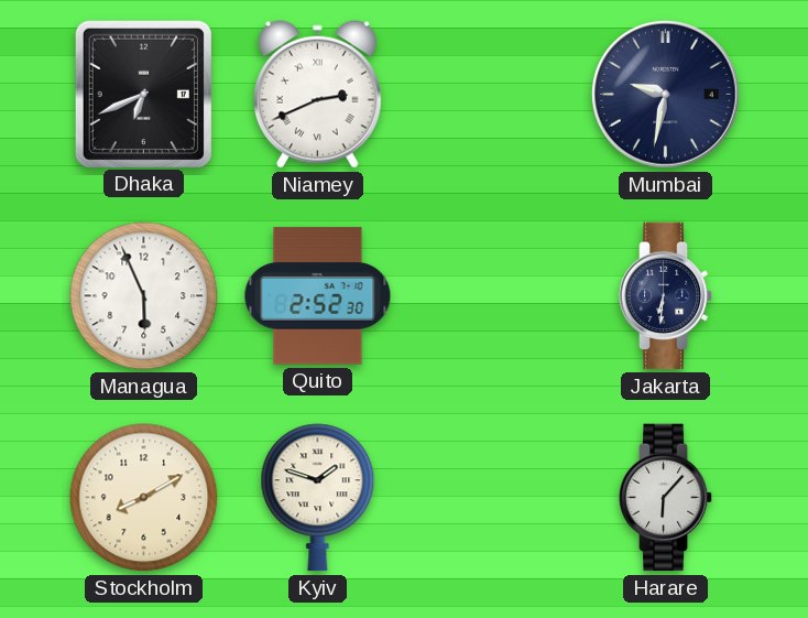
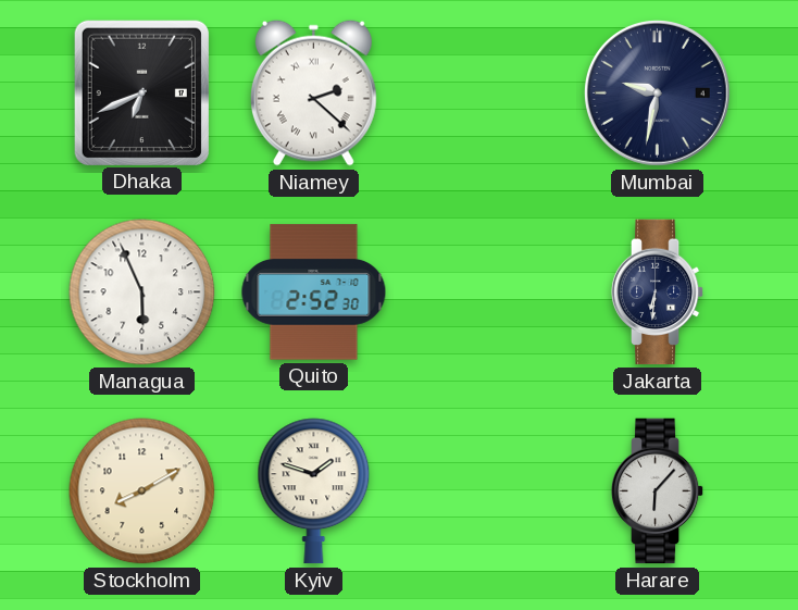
Niamey: 2:41 -> 2:22 (313, 92)
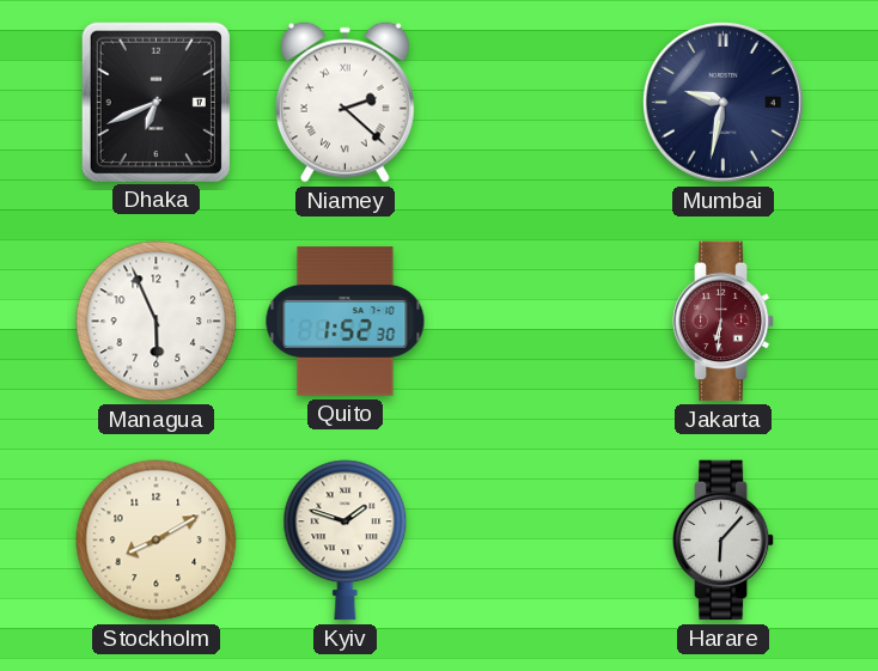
Quito: 2:52 -> 1:52 (346, 322)
Jakarta dial: navy -> burgundy (724, 322)
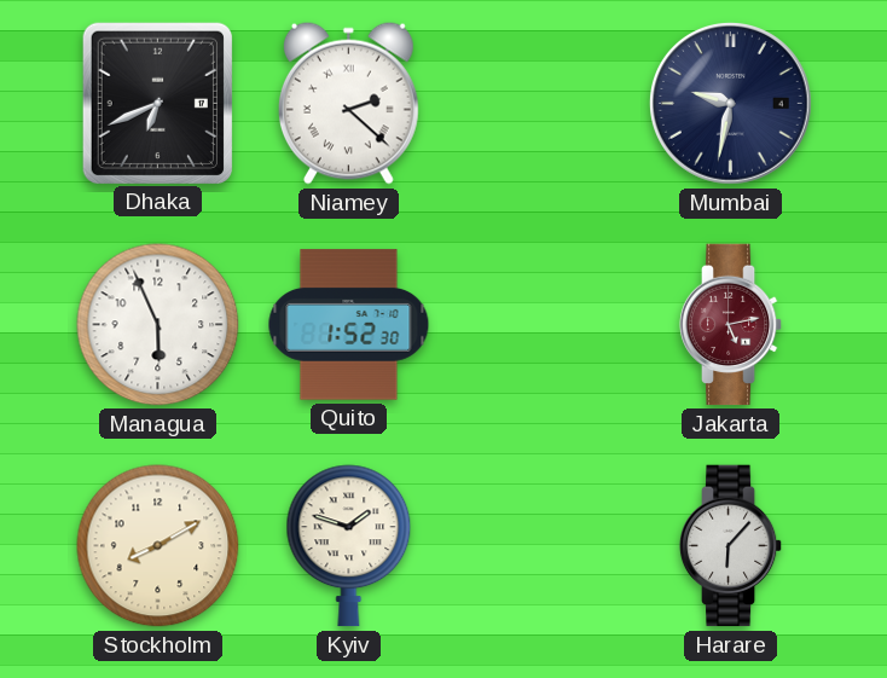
Jakarta: 6:31 -> 5:13 (731, 325)
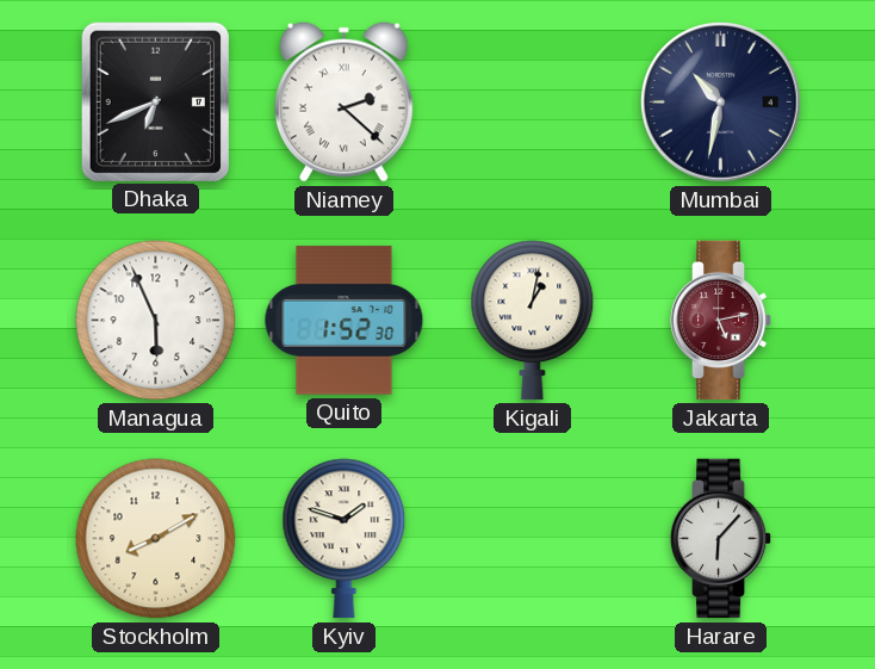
Mumbai: 9:32 -> 10:32 (721, 103)
Kigali: none -> 1:02 (533, 321)
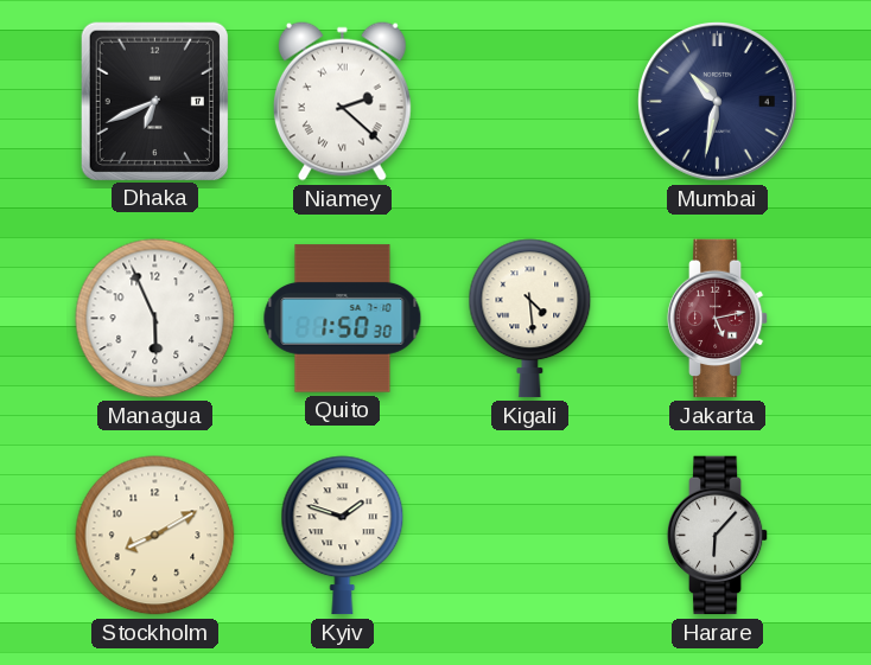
Quito: 1:52 -> 1:50 (343, 319)
Kigali: 1:02 -> 4:29 (530, 319)
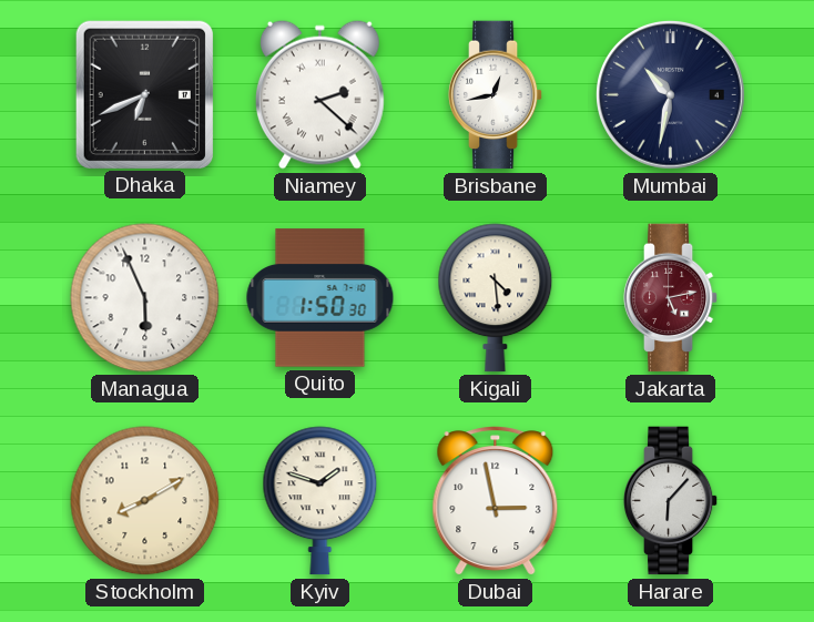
Brisbane: none -> 12:43 (496, 95)
Dubai: none -> 2:58 (496, 501)
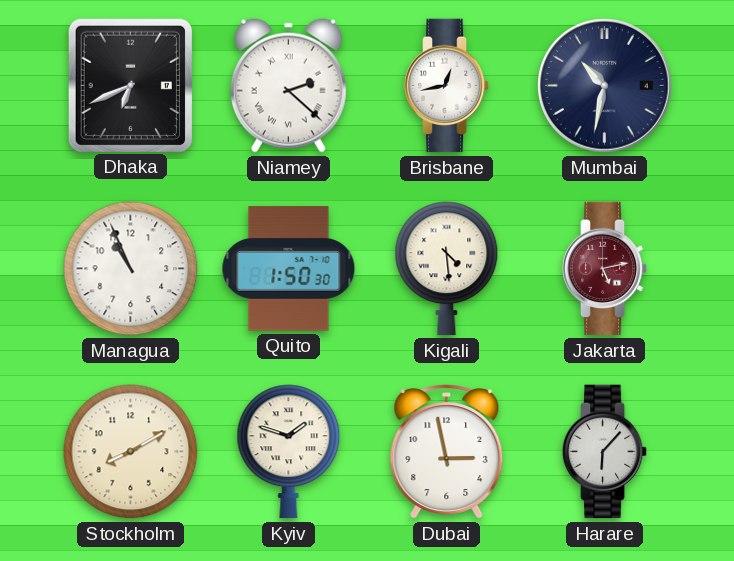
Managua: 5:56 -> 10:56 (131, 269)
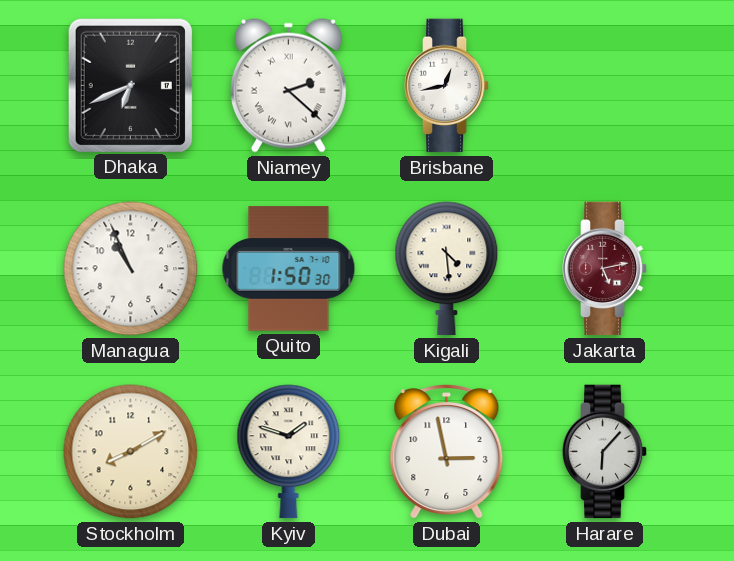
Mumbai: 10:32 -> none (605, 86)
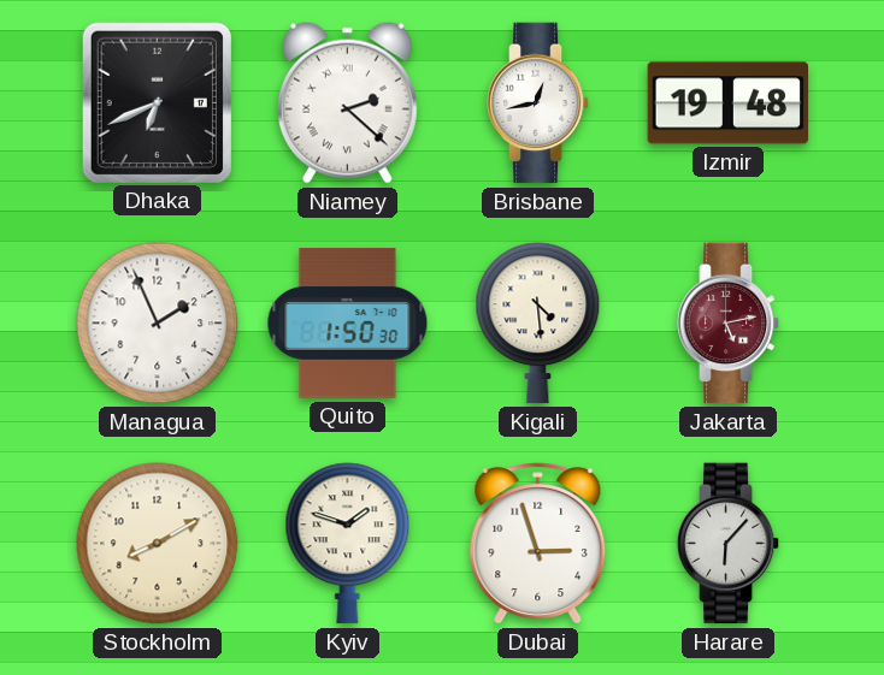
Izmir: none -> 19:48 (729, 103)
Managua: 10:56 -> 1:56 (158, 324)
Dubai: 2:58 -> 2:57 (538, 544)
